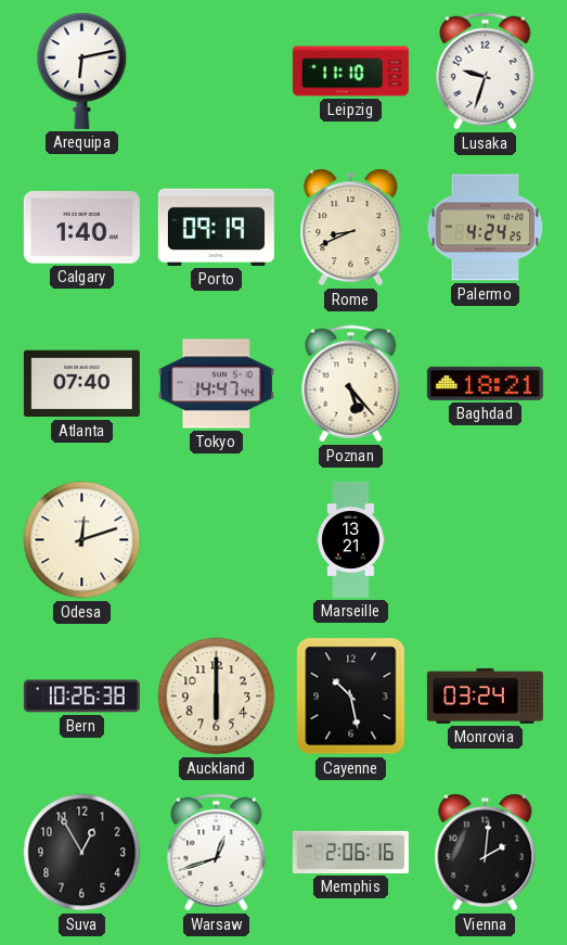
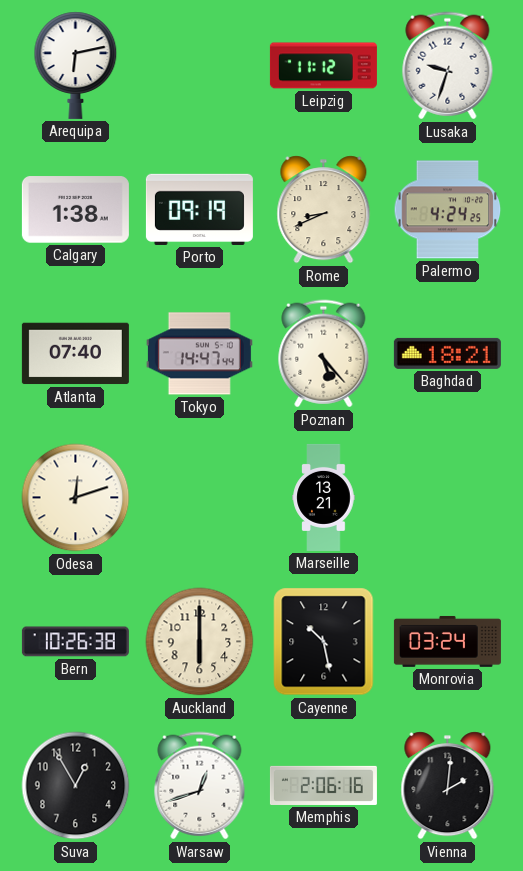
Leipzig: 11:10 -> 11:12 (323, 66)
Calgary: 1:40 -> 1:38 (75, 210)
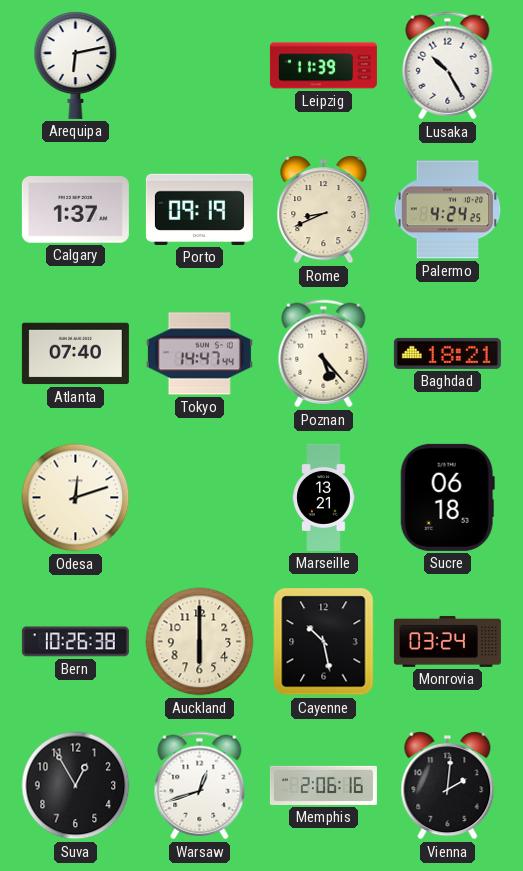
Leipzig: 11:12 -> 11:39 (323, 66)
Lusaka: 9:33 -> 10:25 (448, 66)
Calgary: 1:38 -> 1:37 (75, 210)
Sucre: none -> 06:18 (447, 497)
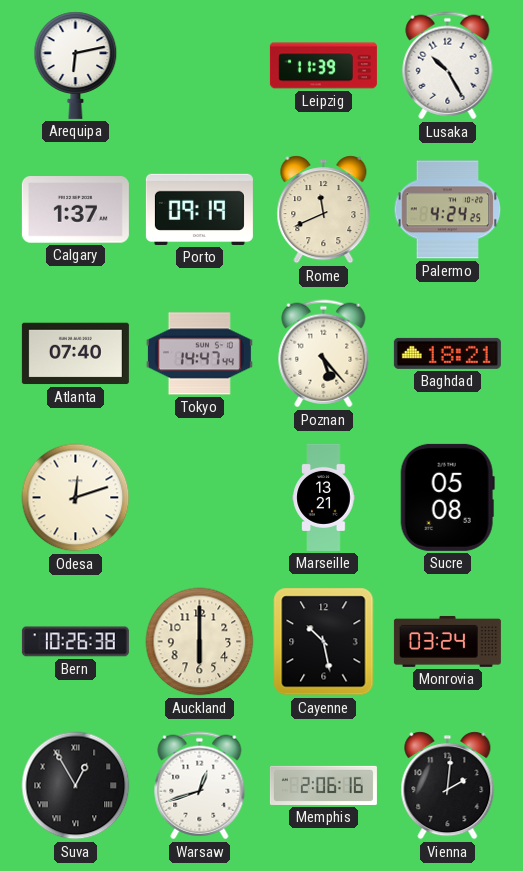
Rome: 8:41 -> 11:41 (324, 210)
Sucre: 06:18 -> 05:08 (447, 497)
Suva numerals: Arabic -> Roman (76, 786)
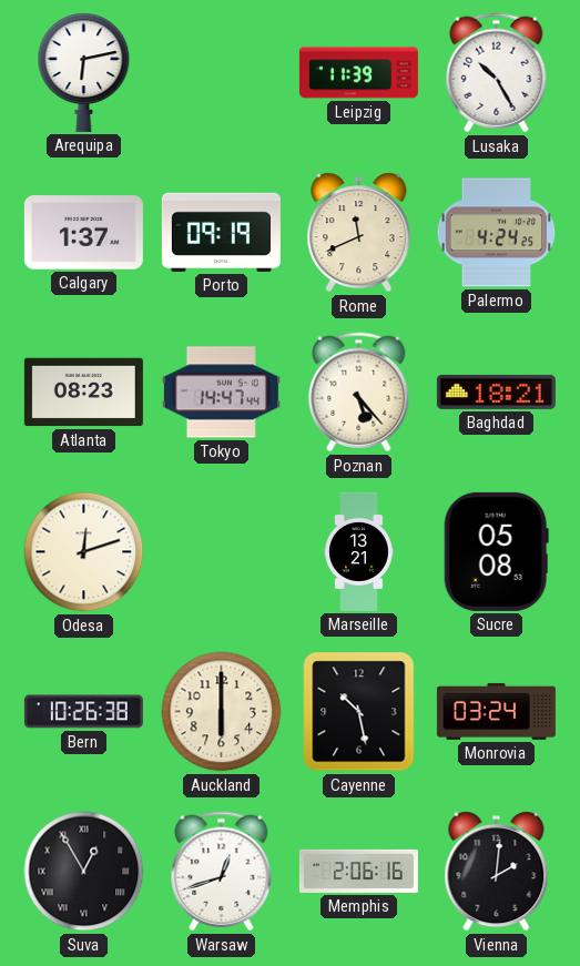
Atlanta: 07:40 -> 08:23 (83, 393)
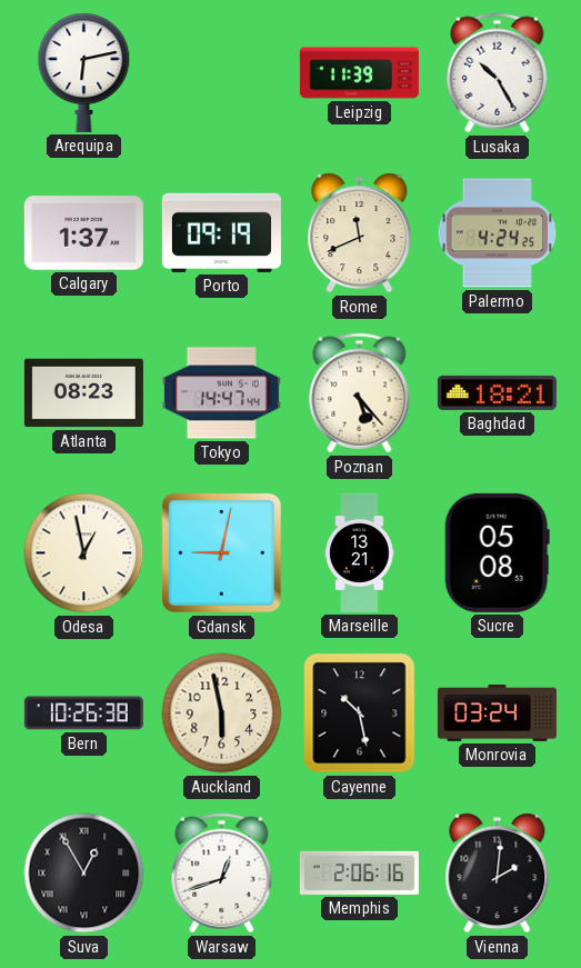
Odesa: 12:12 -> 12:58 (84, 553)
Gdansk: none -> 9:02 (221, 552)
Auckland: 6:00 -> 5:58 (222, 713)
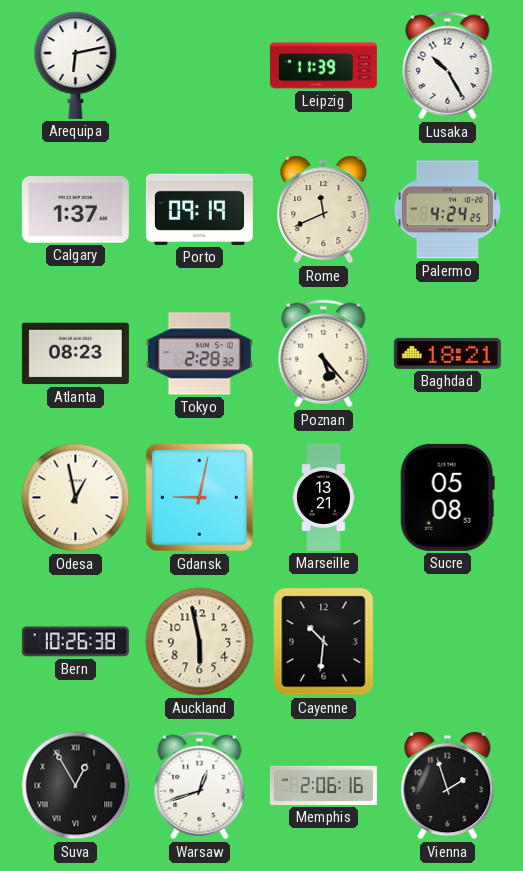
Tokyo: 14:47 -> 2:28 (199, 354)
Cayenne: 10:28 -> 10:31 (324, 642)
Monrovia: 03:24 -> none (497, 712)
Vienna: 2:01 -> 1:57 (448, 786)
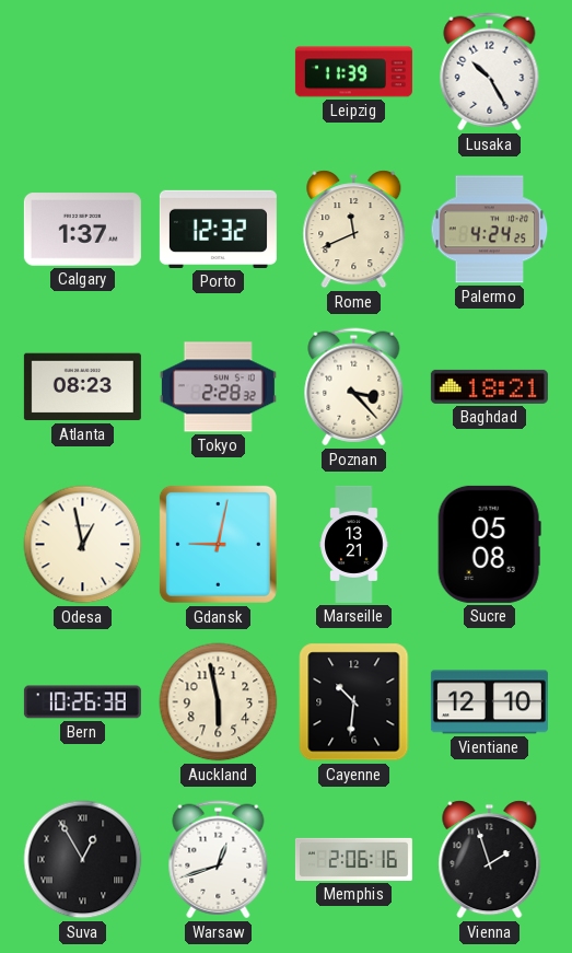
Arequipa: 6:13 -> none (76, 65)
Porto: 09:19 -> 12:32 (218, 229)
Poznan: 5:23 -> 3:23 (354, 387)
Vientiane: none -> 12:10 (489, 702)
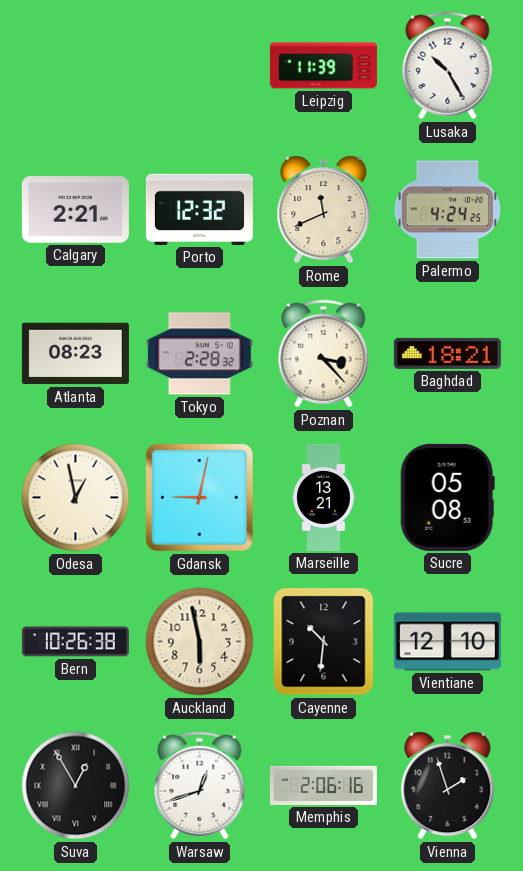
Calgary: 1:37 -> 2:21 (75, 210)
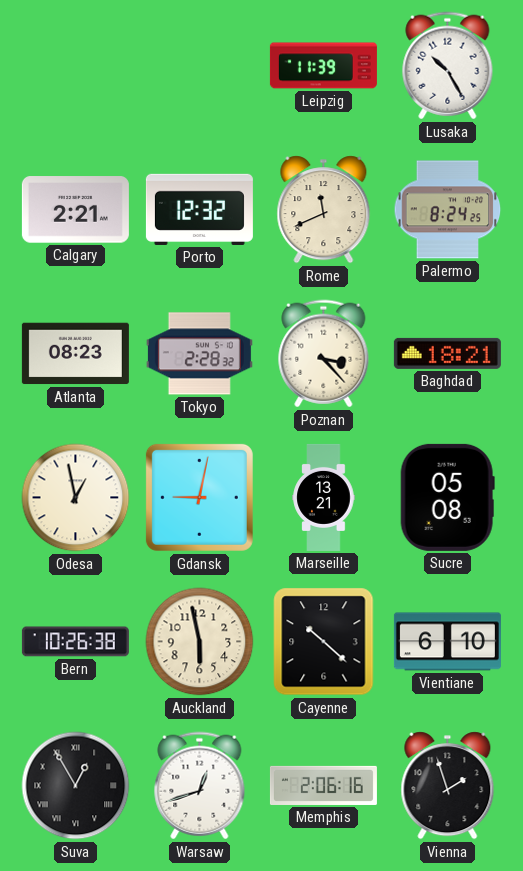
Palermo: 4:24 -> 8:24 (448, 210)
Cayenne: 10:31 -> 10:22 (324, 642)
Vientiane: 12:10 -> 6:10 (447, 642)
